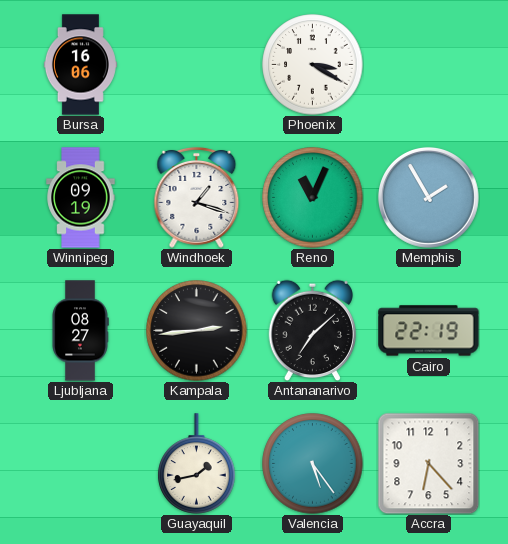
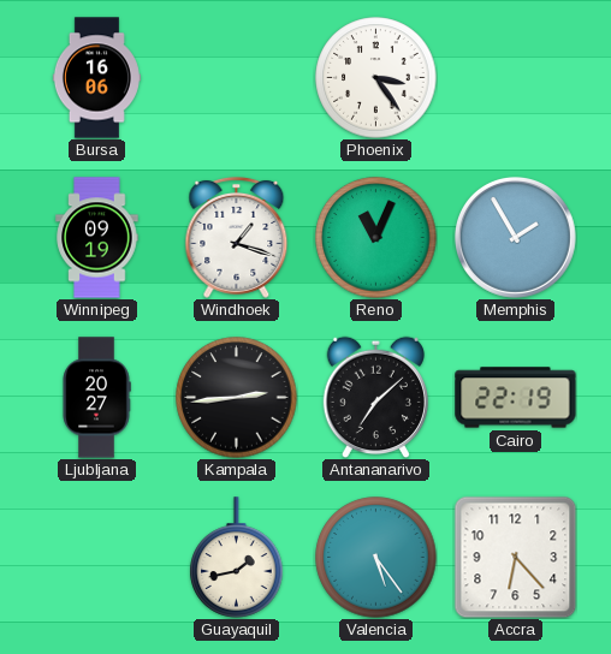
Phoenix: 3:20 -> 3:24 (376, 78)
Ljubljana: 08:27 -> 20:27 (96, 398)
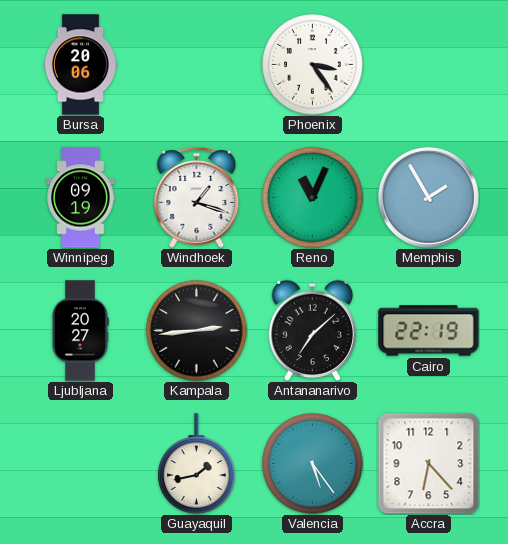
Bursa: 16:06 -> 20:06 (80, 65)
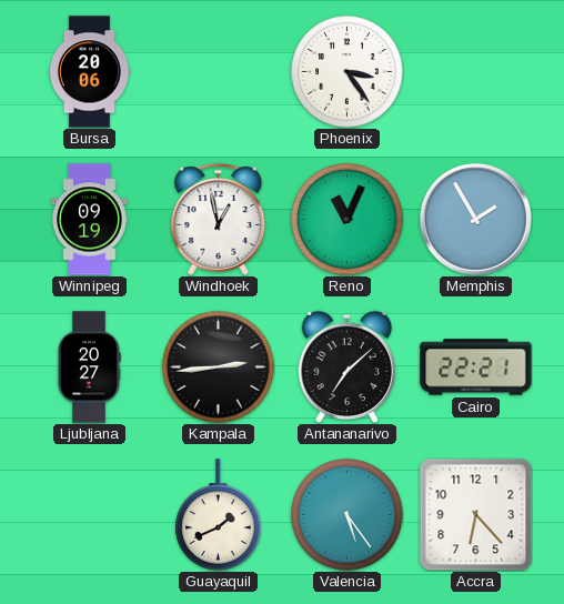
Windhoek: 1:18 -> 12:58 (219, 219)
Cairo: 22:19 -> 22:21 (476, 368)
Guayaquil: 1:43 -> 1:41 (219, 515)
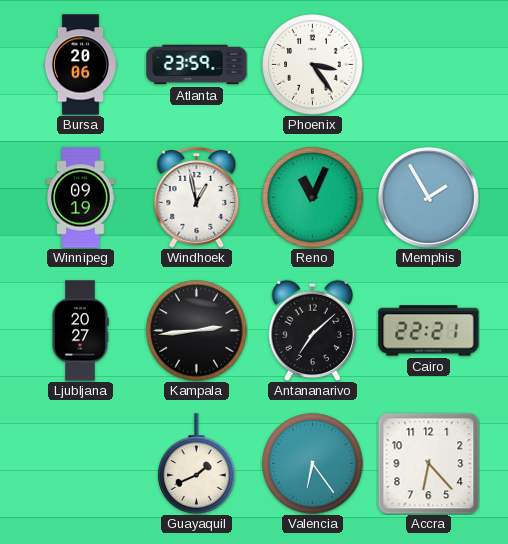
Atlanta: none -> 23:59 (197, 65)
Valencia: 5:24 -> 6:24 (313, 464)
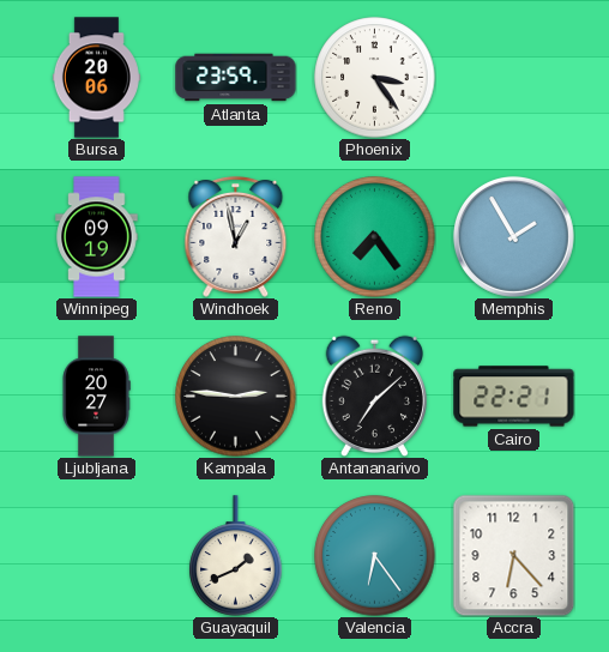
Reno: 11:04 -> 7:24 (375, 237)
Kampala: 2:44 -> 2:46 (236, 397)
